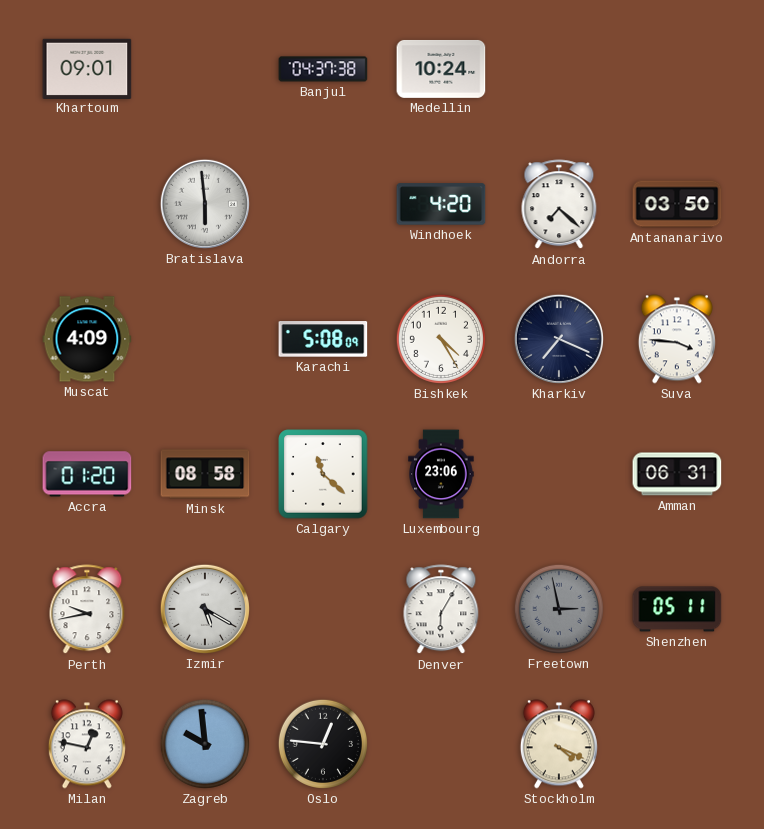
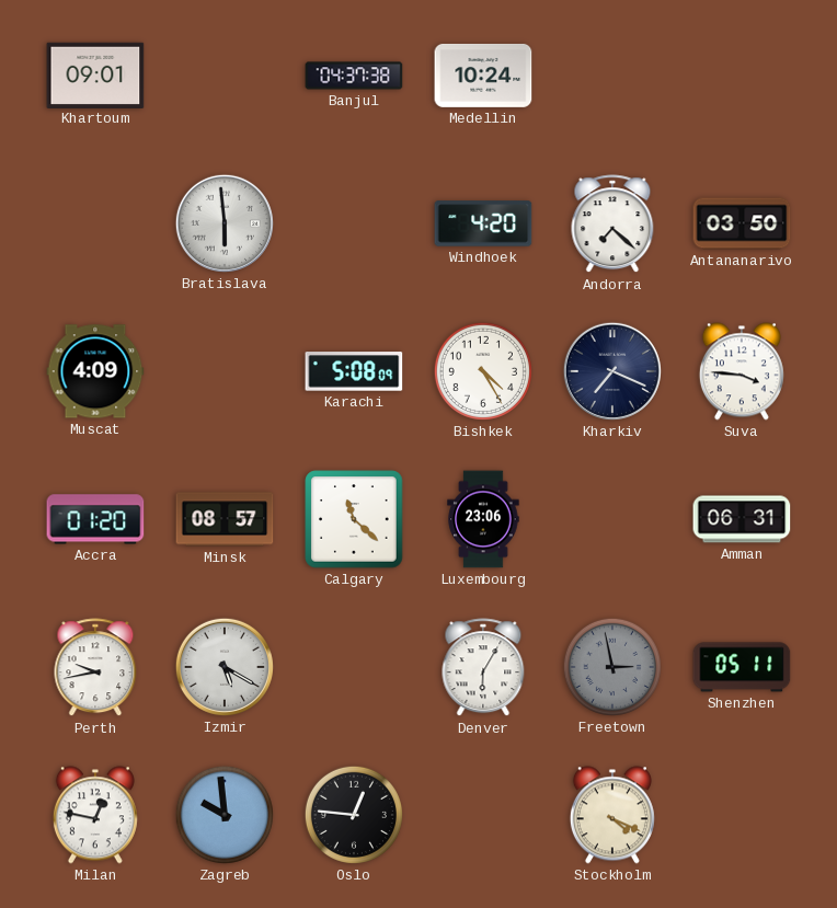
Minsk: 08:58 -> 08:57 (225, 519)
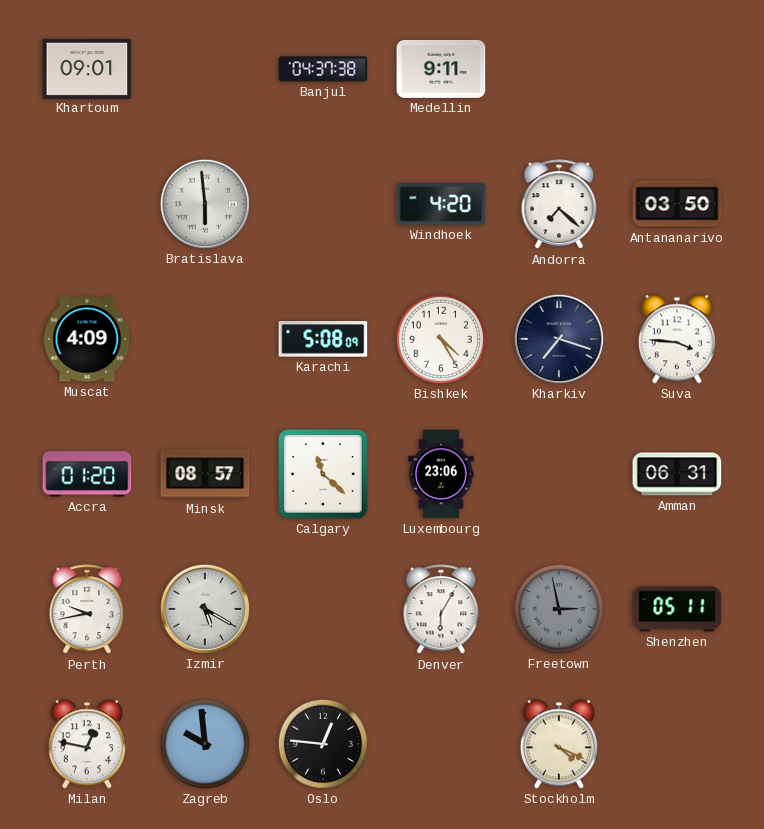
Medellin: 10:24 -> 9:11 (441, 69)
Kharkiv: 7:19 -> 7:18 (559, 339)
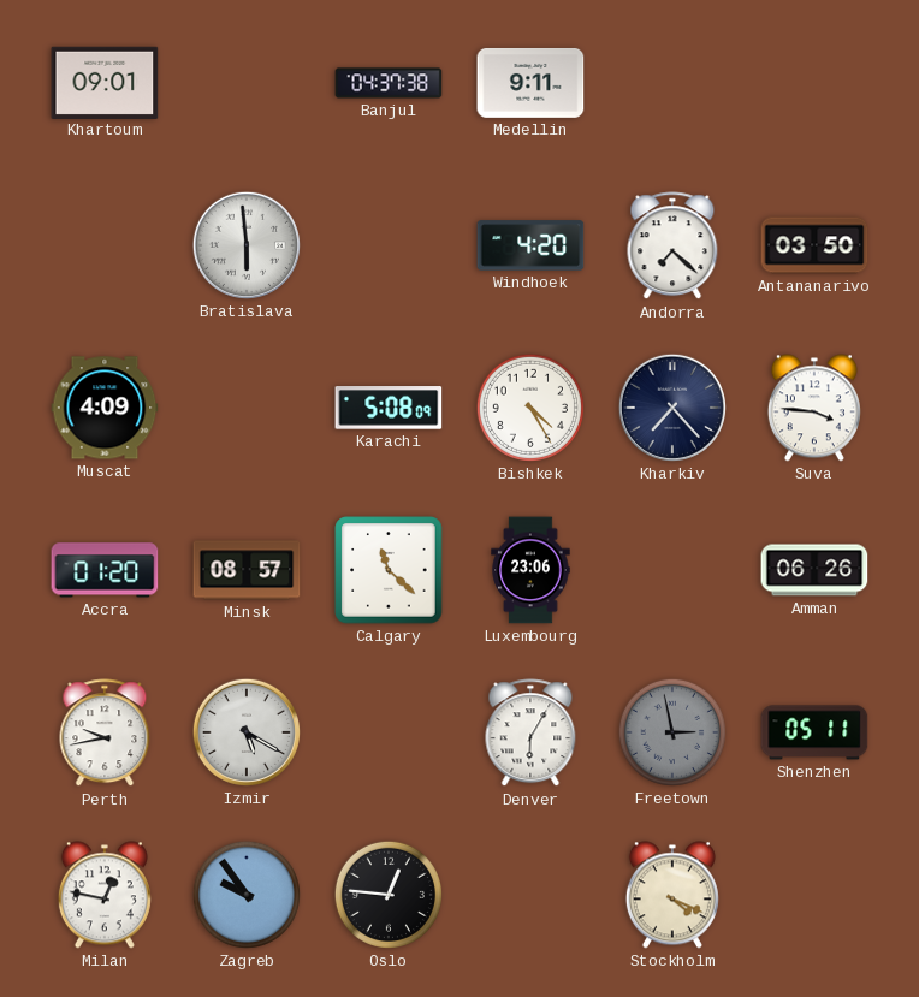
Kharkiv: 7:18 -> 7:23 (672, 408)
Amman: 06:31 -> 06:26 (814, 570)
Zagreb: 9:59 -> 9:54 (247, 895)
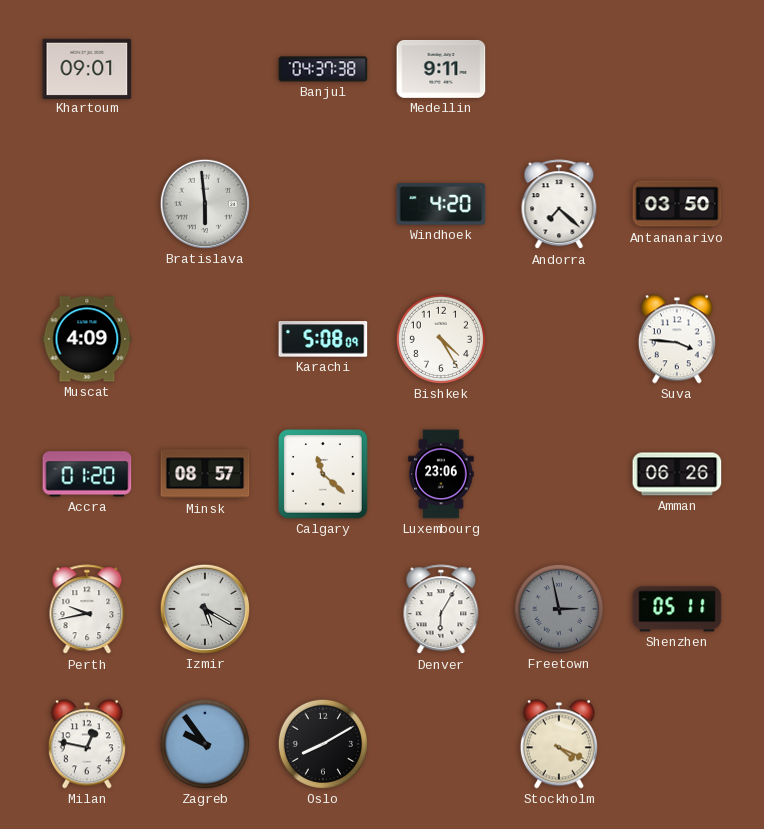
Kharkiv: 7:23 -> none (672, 408)
Oslo: 12:46 -> 8:10 (323, 744)
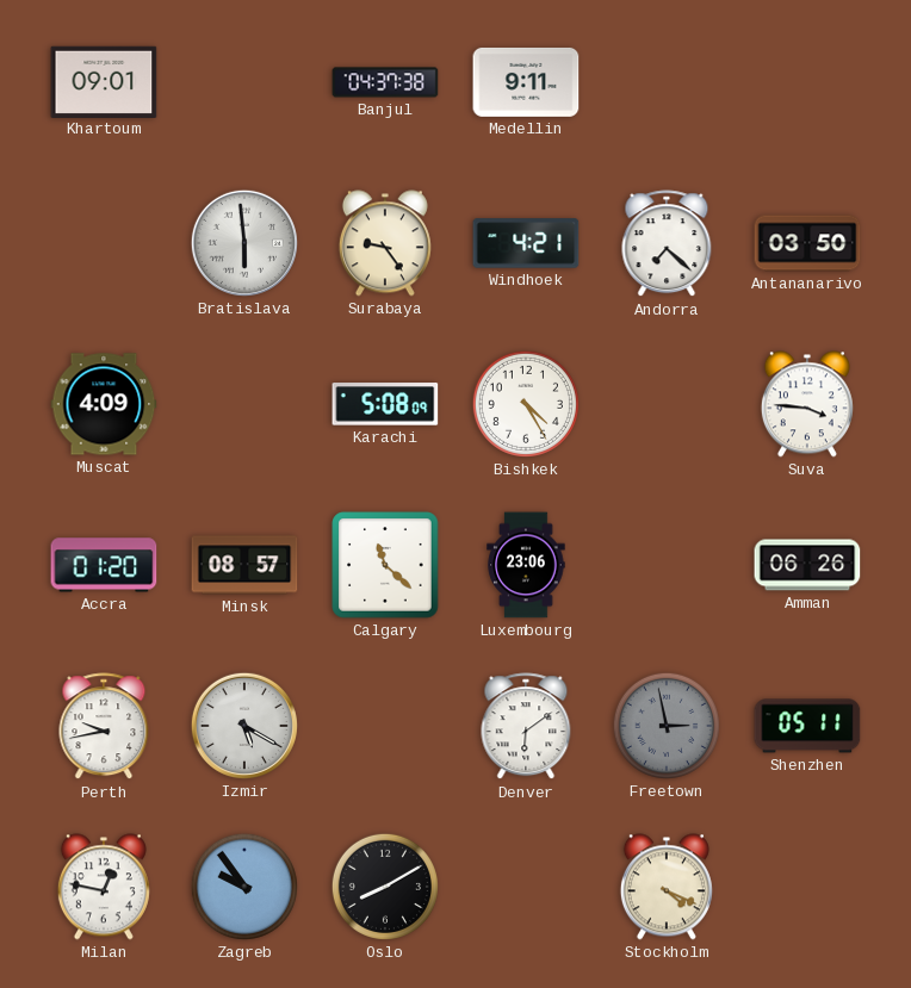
Surabaya: none -> 9:24 (385, 243)
Windhoek: 4:20 -> 4:21 (526, 243)
Denver: 6:05 -> 6:09 (526, 727)
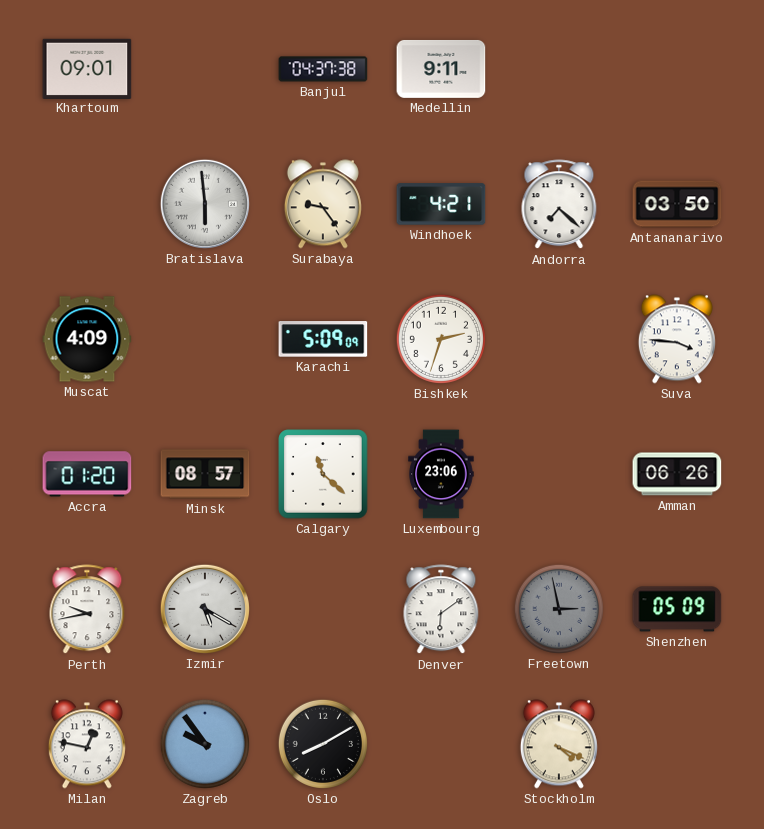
Karachi: 5:08 -> 5:09 (323, 339)
Bishkek: 4:25 -> 2:33 (441, 339)
Shenzhen: 05:11 -> 05:09 (677, 609)
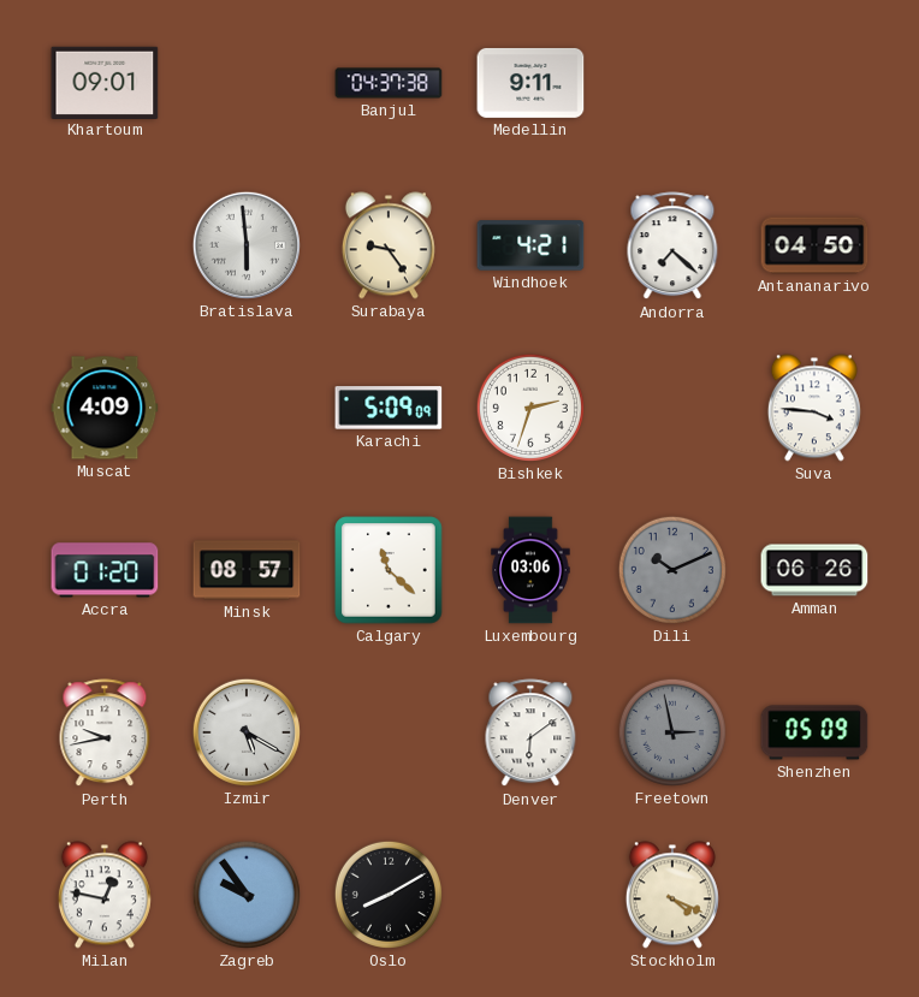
Antananarivo: 03:50 -> 04:50 (814, 245)
Luxembourg: 23:06 -> 03:06 (530, 570)
Dili: none -> 10:11 (672, 570)
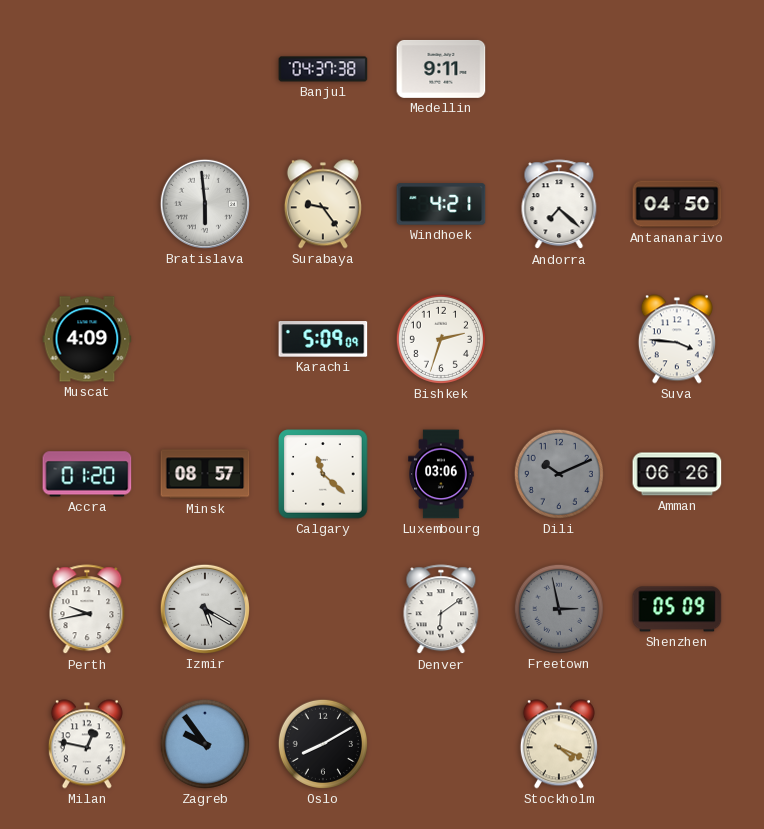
Khartoum: 09:01 -> none (105, 82)
